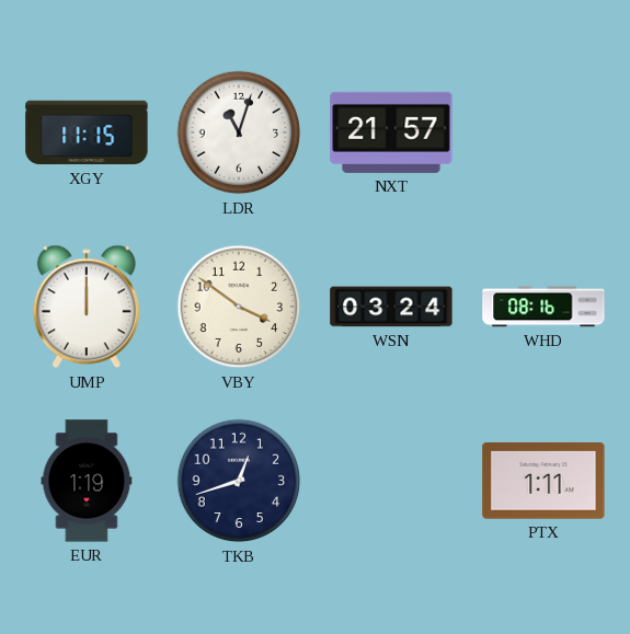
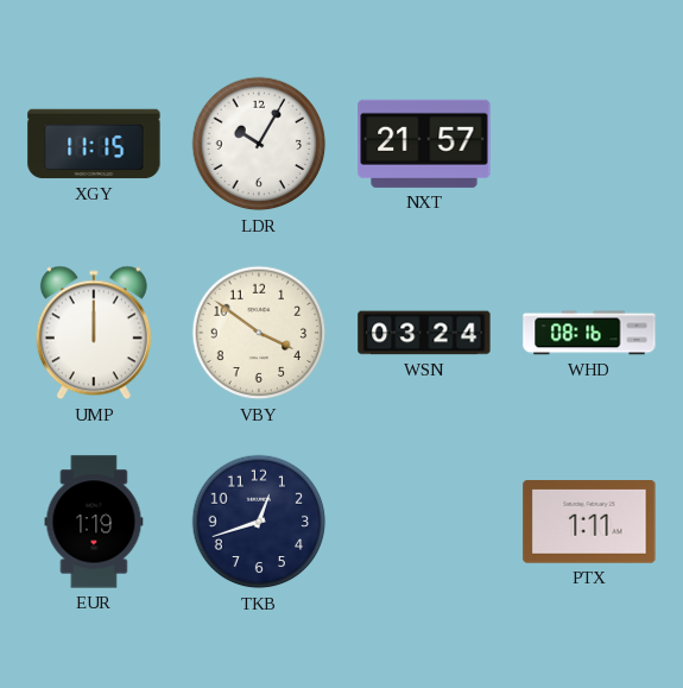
LDR: 11:03 -> 10:05 (259, 144)
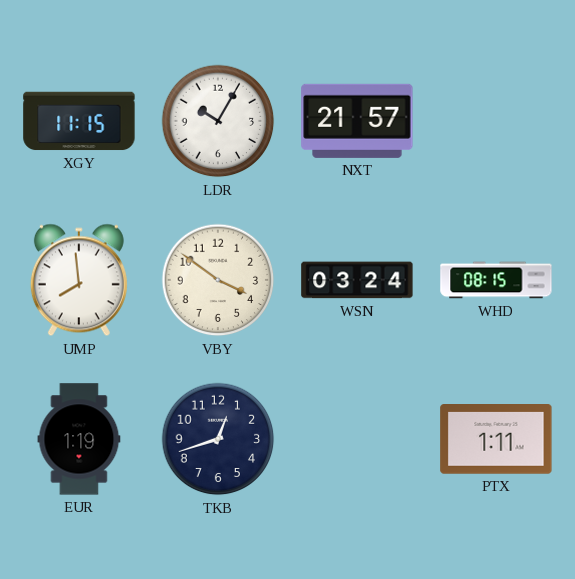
UMP: 12:00 -> 7:59 (79, 280)
WHD: 08:16 -> 08:15 (496, 280)
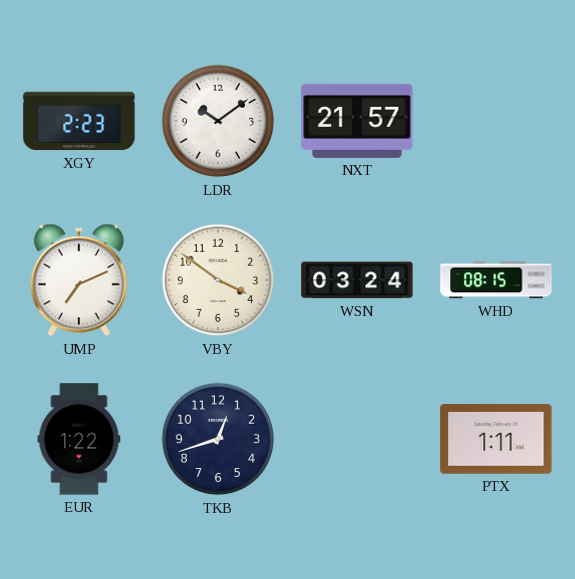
XGY: 11:15 -> 2:23 (79, 121)
LDR: 10:05 -> 10:09 (218, 121)
UMP: 7:59 -> 7:11 (79, 280)
EUR: 1:19 -> 1:22 (79, 439)
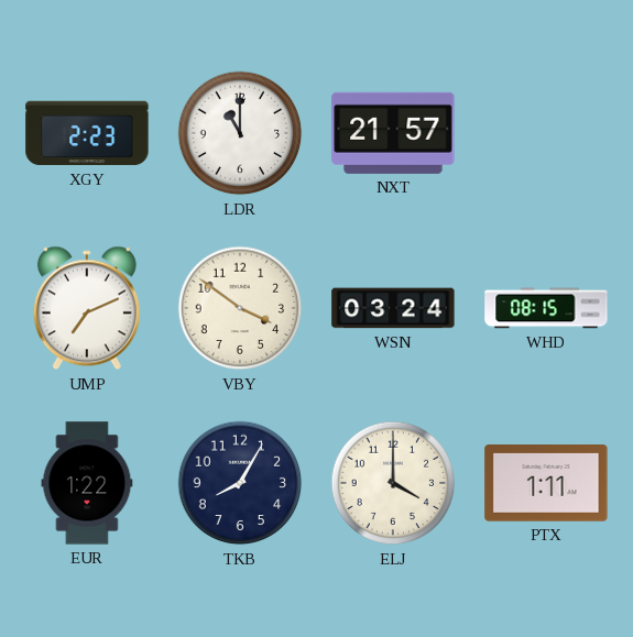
LDR: 10:09 -> 11:00 (240, 133)
TKB: 12:42 -> 8:05 (240, 483)
ELJ: none -> 4:00 (393, 483)
